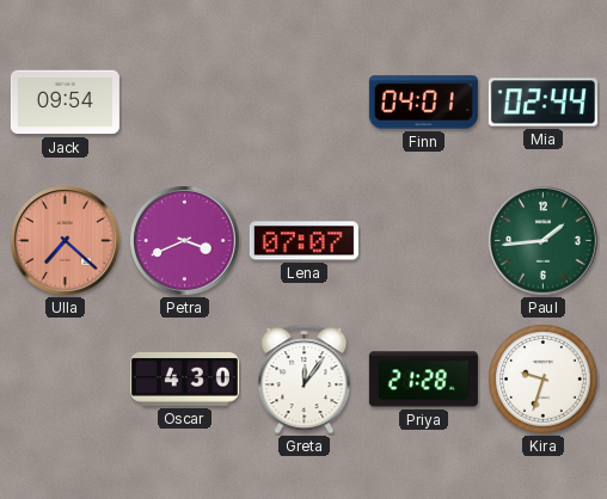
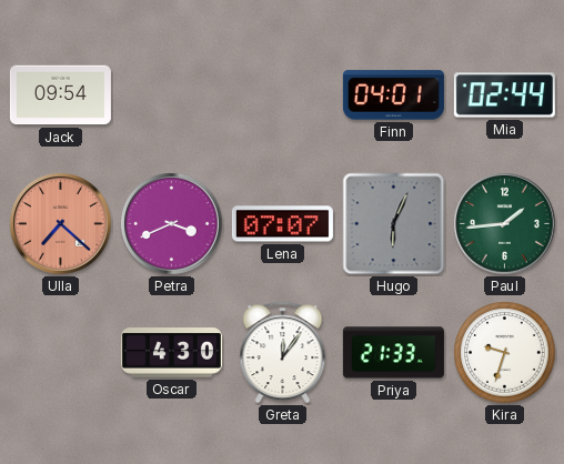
Hugo: none -> 6:04 (394, 224)
Priya: 21:28 -> 21:33 (393, 353)
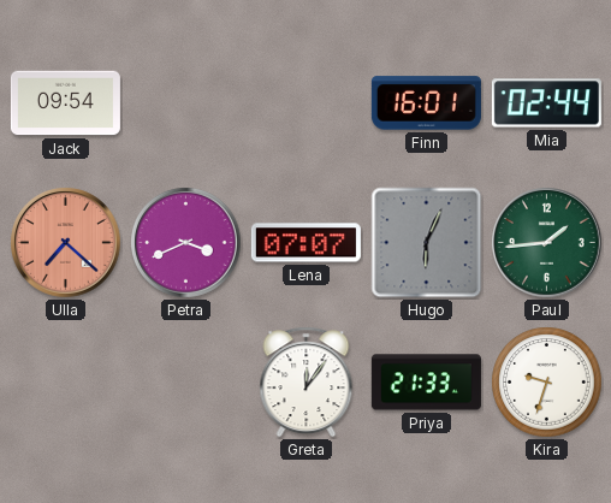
Finn: 04:01 -> 16:01 (426, 103)
Oscar: 4:30 -> none (171, 353)
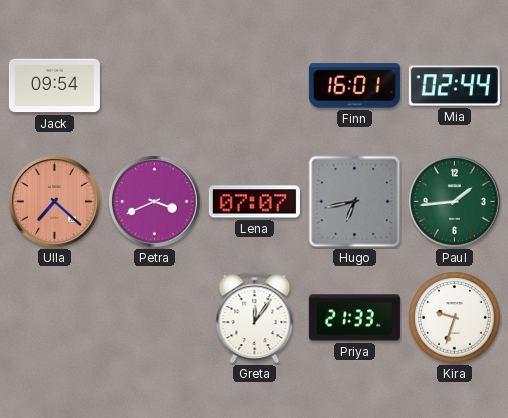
Hugo: 6:04 -> 6:43 (355, 202)
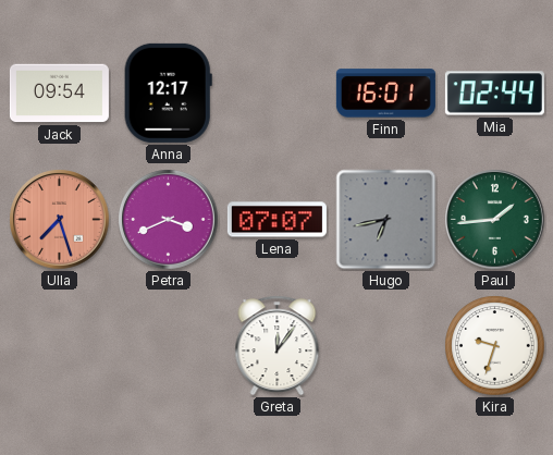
Anna: none -> 12:17 (168, 93)
Ulla: 7:22 -> 7:27 (60, 220)
Priya: 21:33 -> none (354, 318)
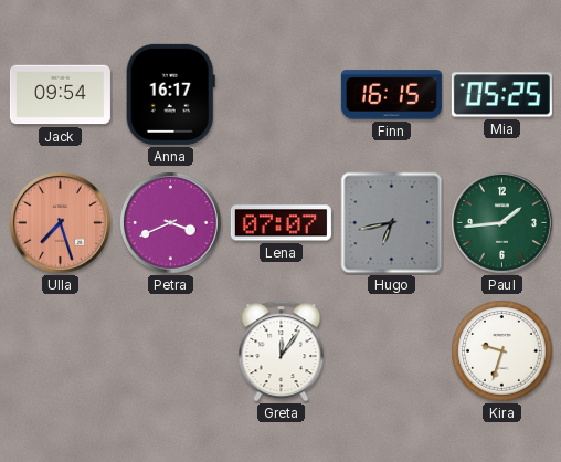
Anna: 12:17 -> 16:17 (170, 94)
Finn: 16:01 -> 16:15 (391, 95)
Mia: 02:44 -> 05:25 (501, 95)
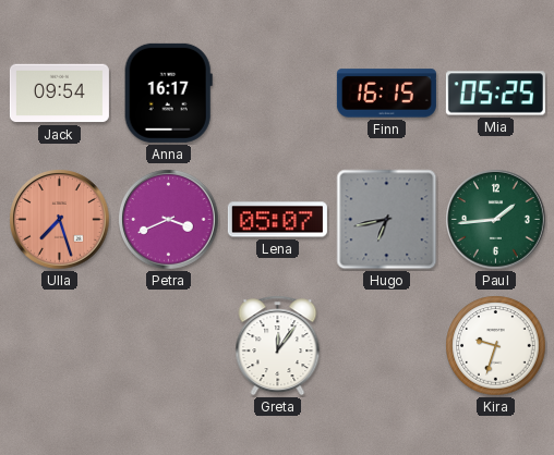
Lena: 07:07 -> 05:07 (277, 220)
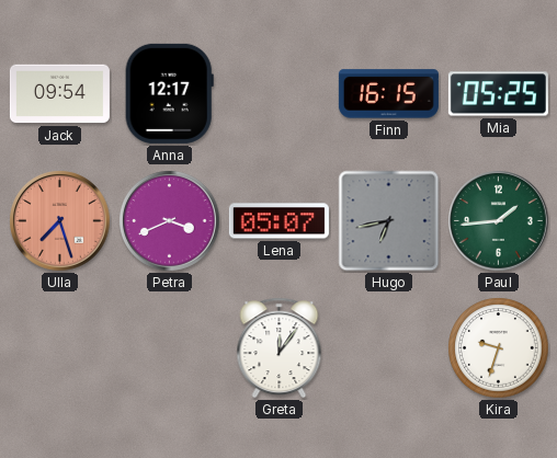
Anna: 16:17 -> 12:17 (169, 93)
